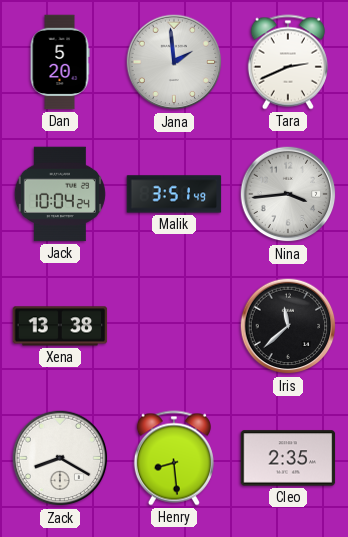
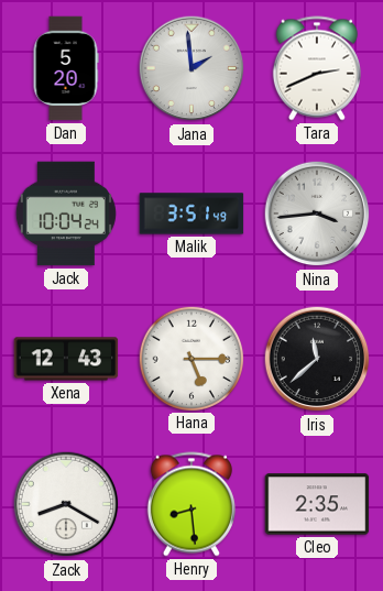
Xena: 13:38 -> 12:43 (66, 359)
Hana: none -> 5:15 (190, 358)
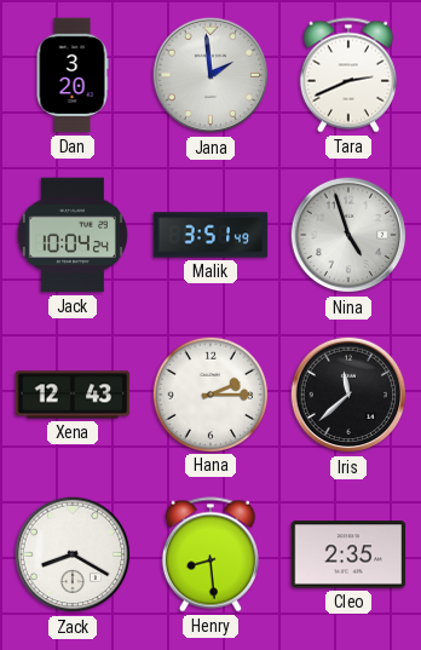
Dan: 5:20 -> 3:20 (73, 75)
Nina: 3:44 -> 4:57 (348, 235)
Hana: 5:15 -> 2:15 (209, 393)
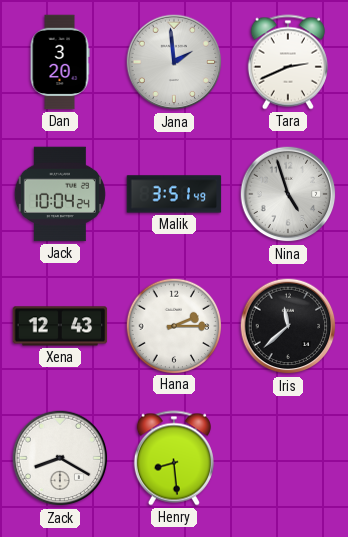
Cleo: 2:35 -> none (348, 554)
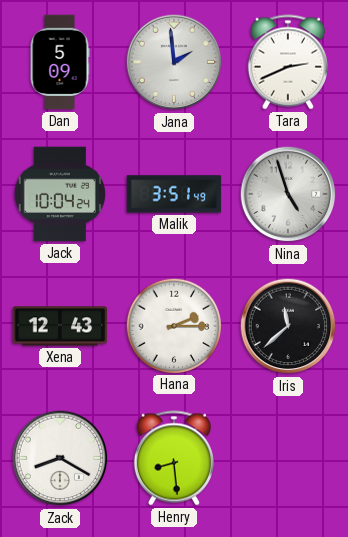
Dan: 3:20 -> 5:09 (60, 62)
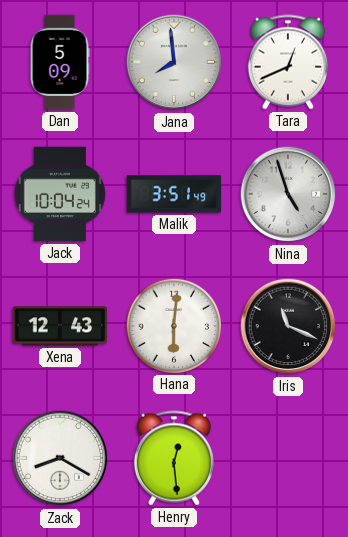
Jana: 1:59 -> 7:59 (174, 62)
Tara: 2:41 -> 12:41 (288, 62)
Hana: 2:15 -> 6:01 (173, 325)
Iris: 11:38 -> 11:19 (288, 326)
Henry: 8:29 -> 12:29 (174, 458)
